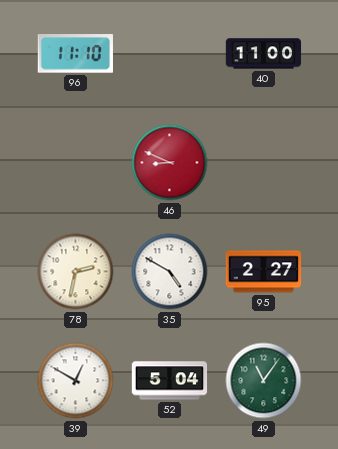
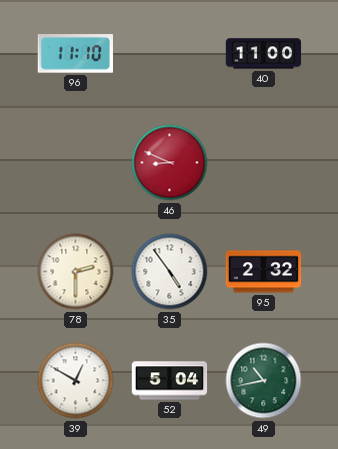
78: 2:32 -> 2:30 (76, 272)
35: 4:50 -> 4:54 (170, 272)
95: 2:27 -> 2:32 (264, 272)
49: 11:06 -> 10:43 (264, 381)
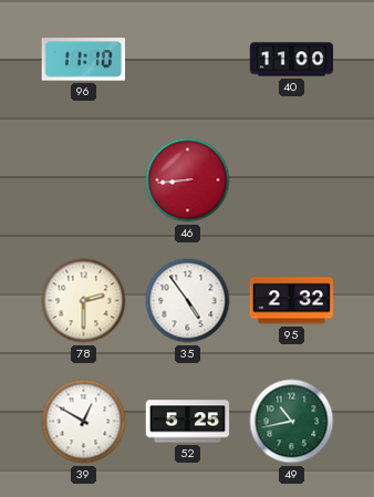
46: 8:49 -> 8:44 (188, 180)
52: 5:04 -> 5:25 (188, 422)
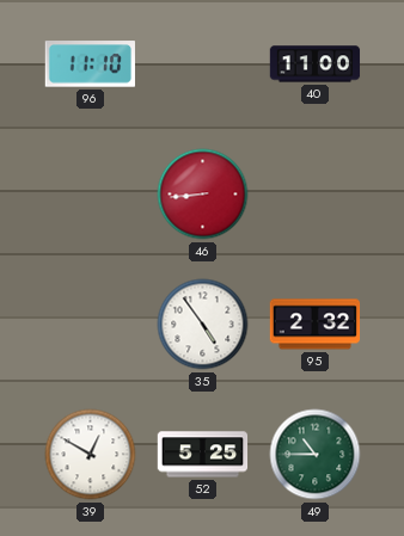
78: 2:30 -> none (84, 301)
49: 10:43 -> 10:45 (316, 455)
